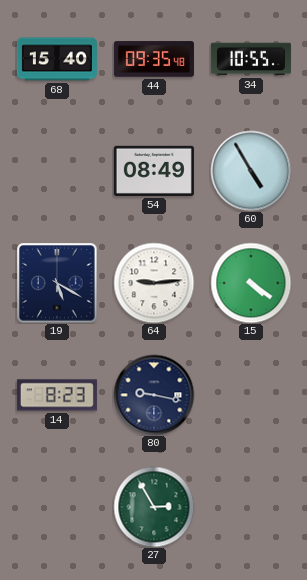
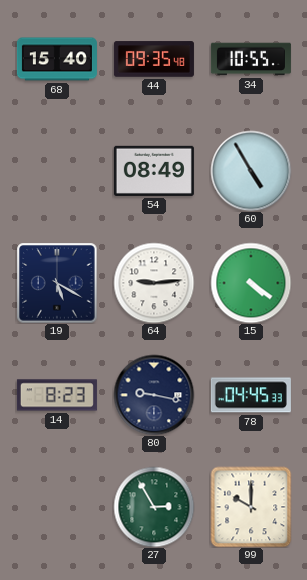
78: none -> 04:45 (251, 395)
99: none -> 10:00 (251, 507)
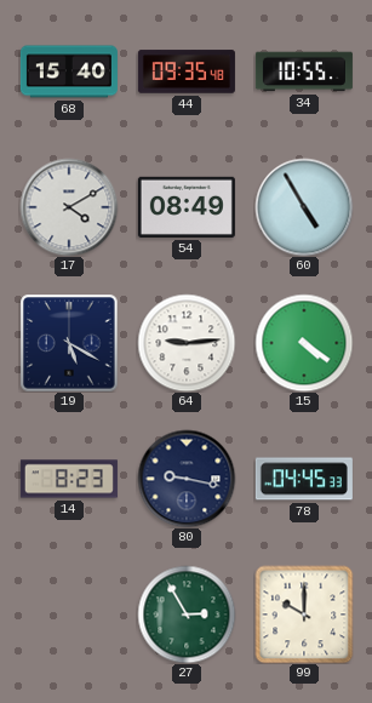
17: none -> 4:10 (69, 207)
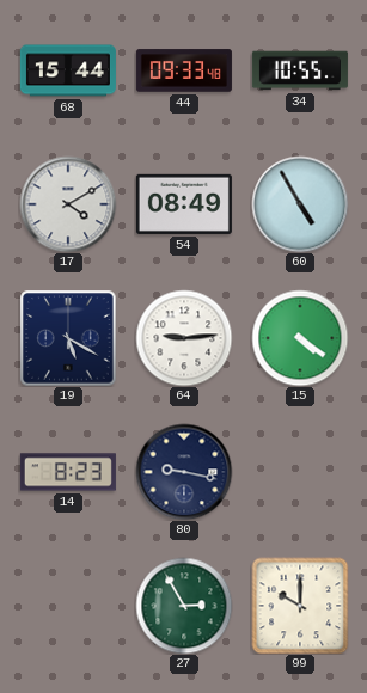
68: 15:40 -> 15:44 (68, 70)
44: 09:35 -> 09:33 (184, 70)
78: 04:45 -> none (304, 479)
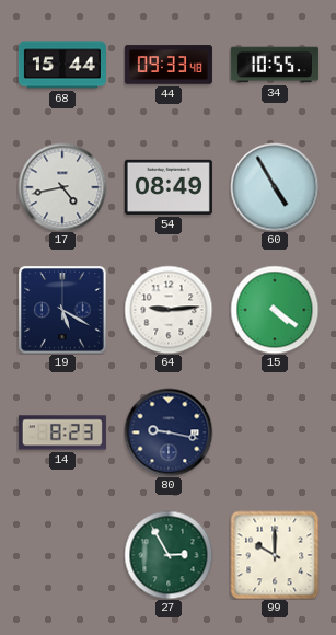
17: 4:10 -> 4:43 (62, 187)
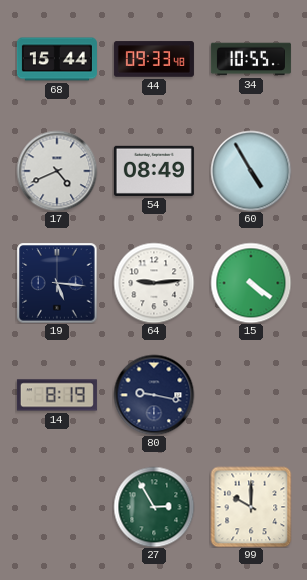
17: 4:43 -> 4:41 (57, 171)
19: 5:20 -> 5:16 (57, 283)
14: 8:23 -> 8:19 (57, 395)
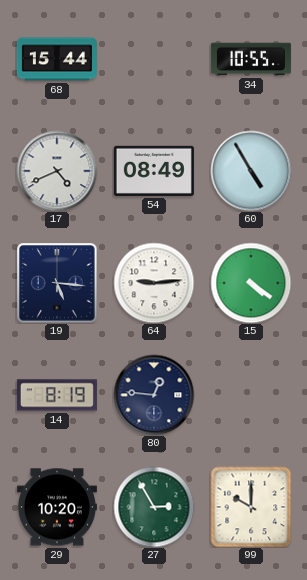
44: 09:33 -> none (154, 59)
80: 9:17 -> 12:46 (154, 395)
29: none -> 10:20 (57, 507)
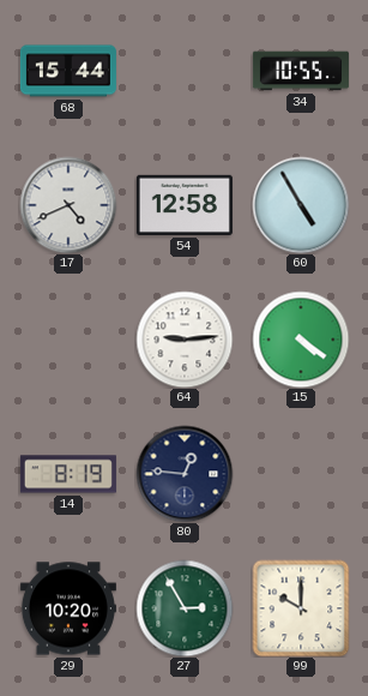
54: 08:49 -> 12:58 (185, 205)
19: 5:16 -> none (57, 283)
